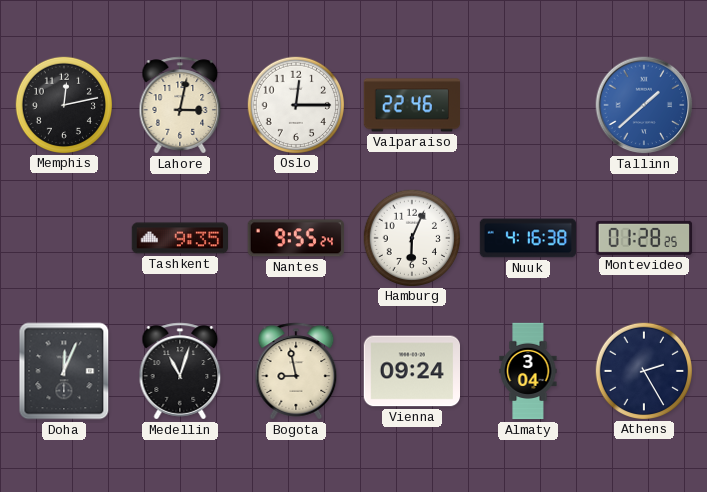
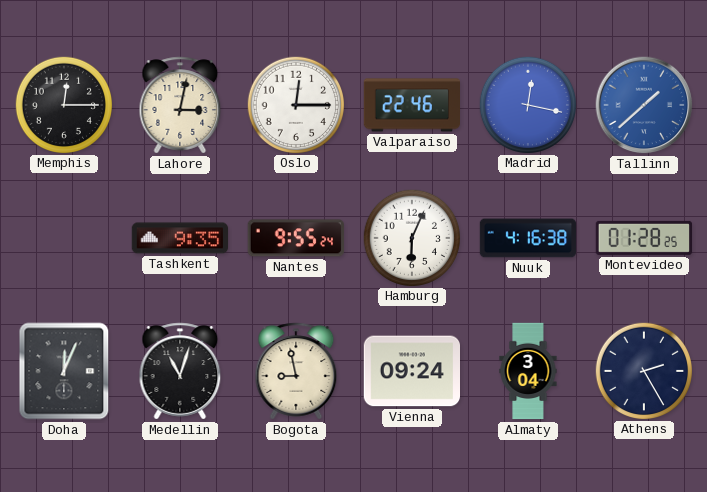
Memphis: 12:13 -> 12:15 (63, 104)
Madrid: none -> 12:17 (527, 104)
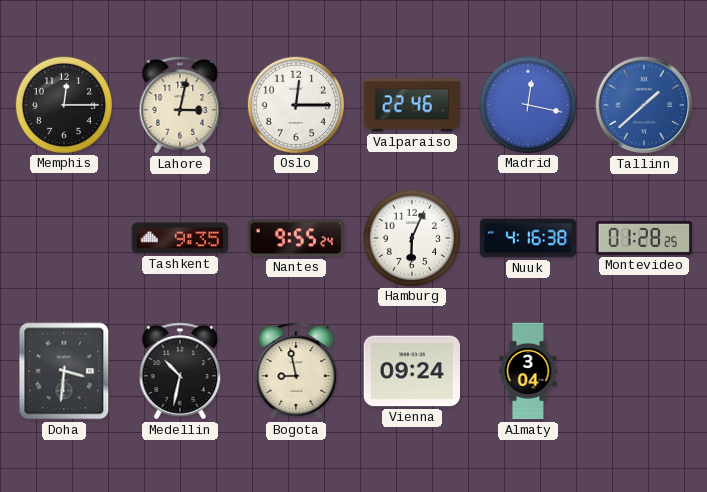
Doha: 12:04 -> 3:31 (64, 371)
Medellin: 11:03 -> 10:32 (180, 371)
Athens: 2:25 -> none (643, 370)
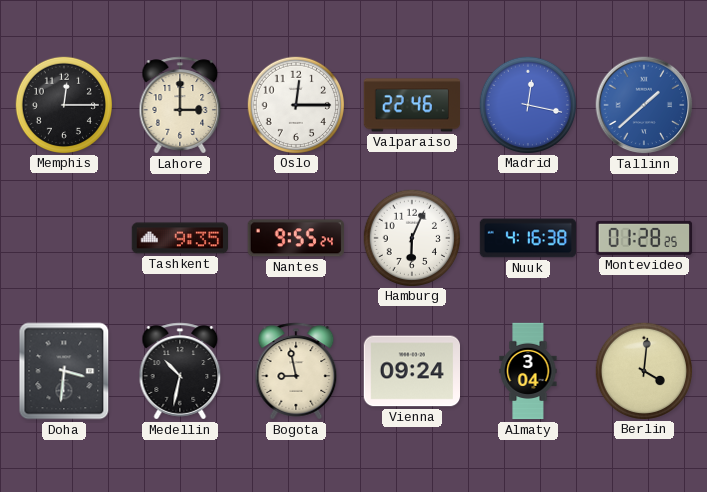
Lahore: 3:02 -> 3:00 (180, 105)
Berlin: none -> 4:01 (643, 370)
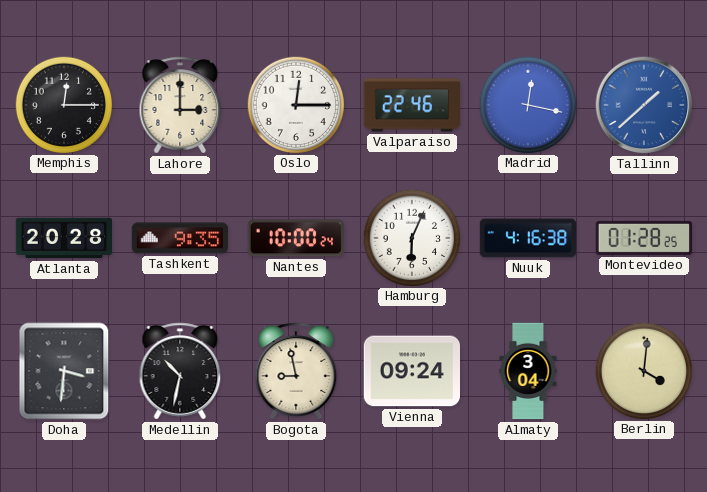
Atlanta: none -> 20:28 (64, 238)
Nantes: 9:55 -> 10:00 (296, 238)
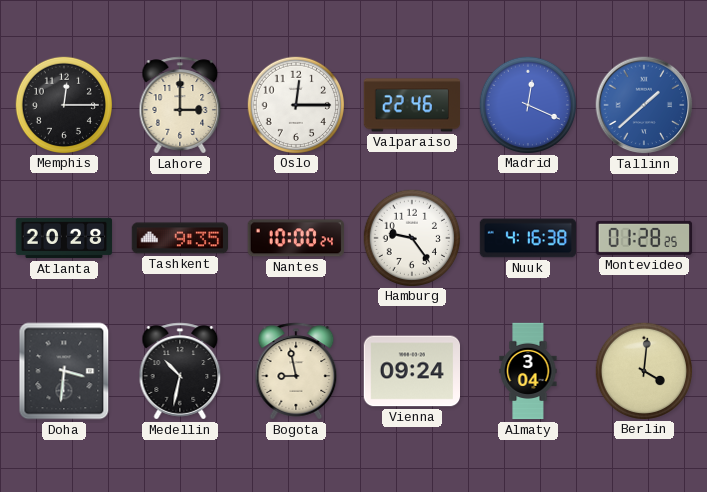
Madrid: 12:17 -> 12:19 (527, 104)
Hamburg: 6:04 -> 9:24 (411, 237)
